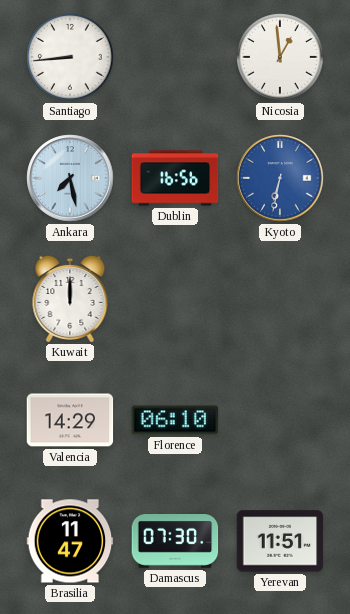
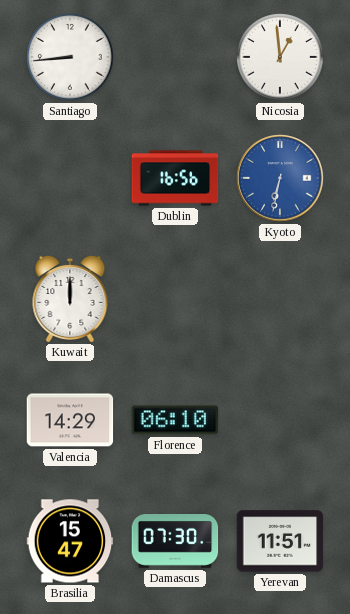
Ankara: 7:28 -> none (70, 178)
Brasilia: 11:47 -> 15:47 (70, 541)
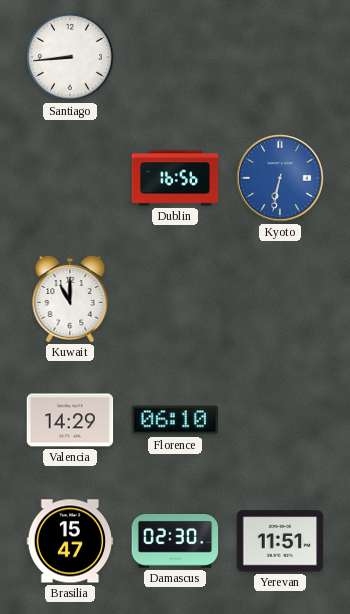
Nicosia: 12:59 -> none (280, 57)
Kuwait: 12:00 -> 11:00 (70, 298)
Damascus: 07:30 -> 02:30 (175, 542)
